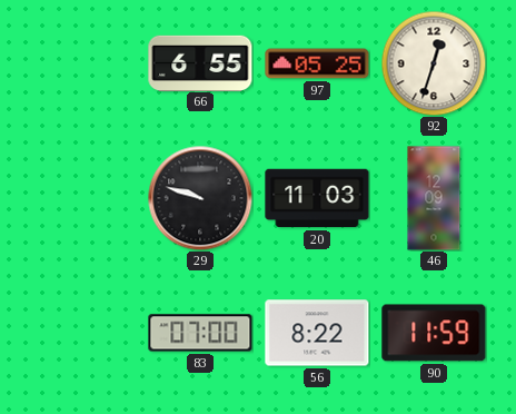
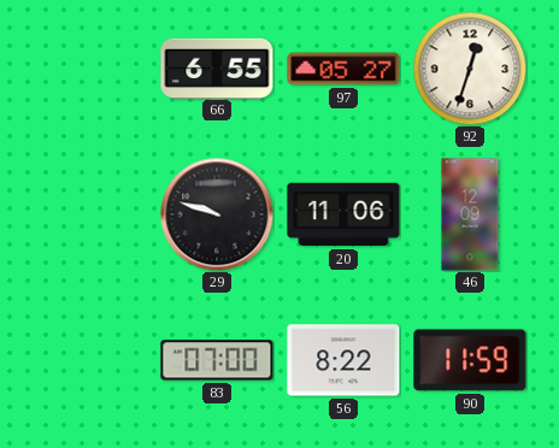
97: 05:25 -> 05:27 (343, 69)
20: 11:03 -> 11:06 (343, 214)
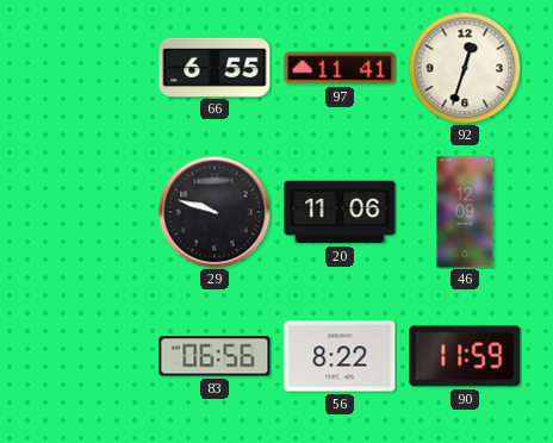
97: 05:27 -> 11:41 (340, 68)
83: 07:00 -> 06:56 (215, 356)
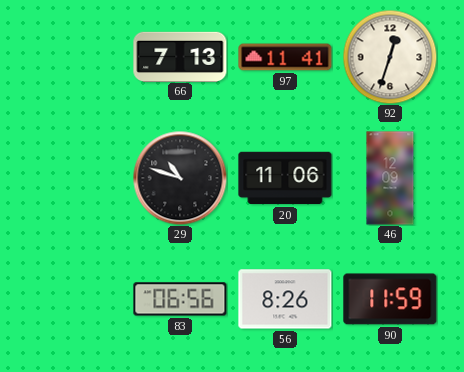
66: 6:55 -> 7:13 (180, 56)
29: 9:48 -> 10:48 (180, 178)
56: 8:22 -> 8:26 (285, 299)
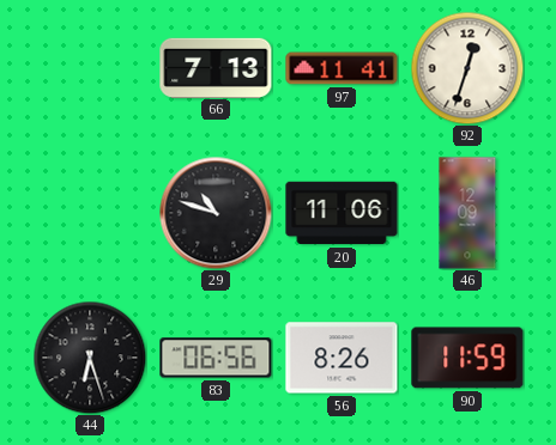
44: none -> 6:27 (90, 358)
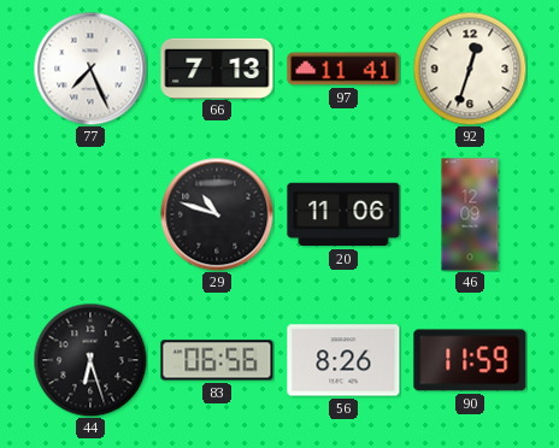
77: none -> 7:26 (90, 69)
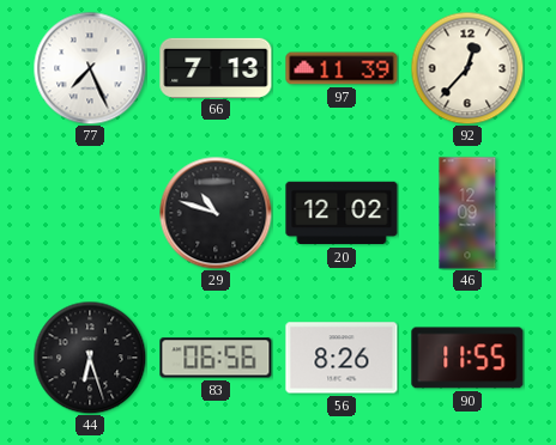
97: 11:41 -> 11:39 (342, 68)
92: 12:33 -> 12:37 (467, 68)
20: 11:06 -> 12:02 (342, 213)
90: 11:59 -> 11:55 (467, 358)
